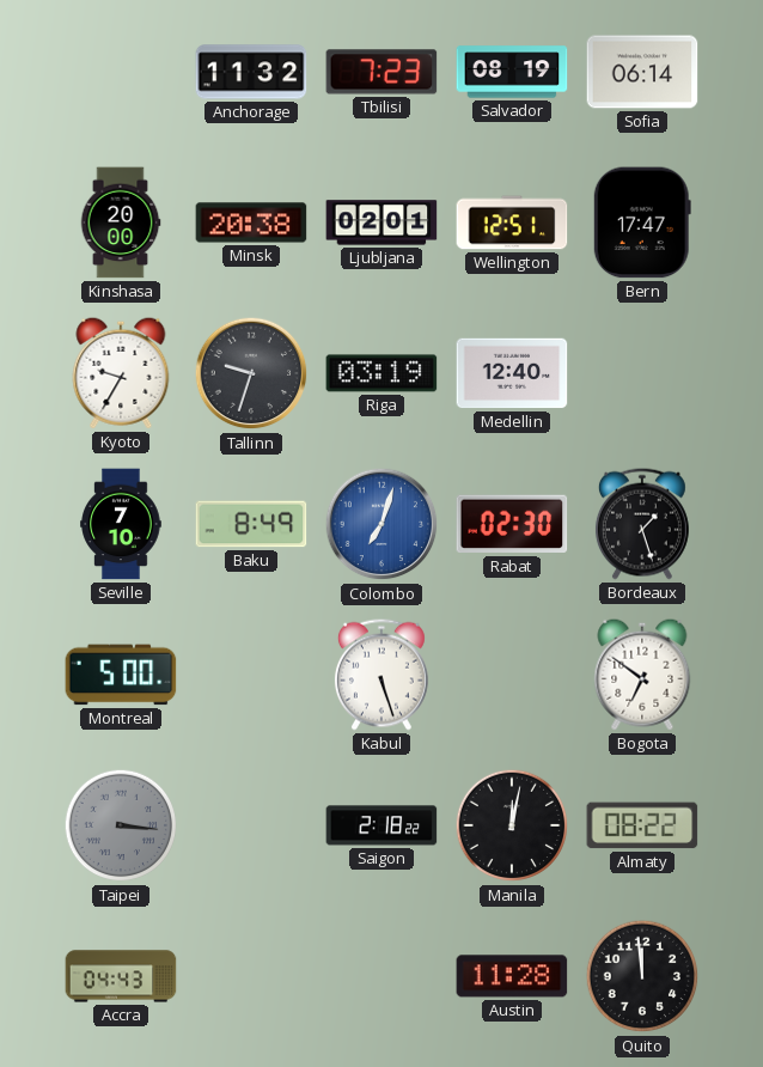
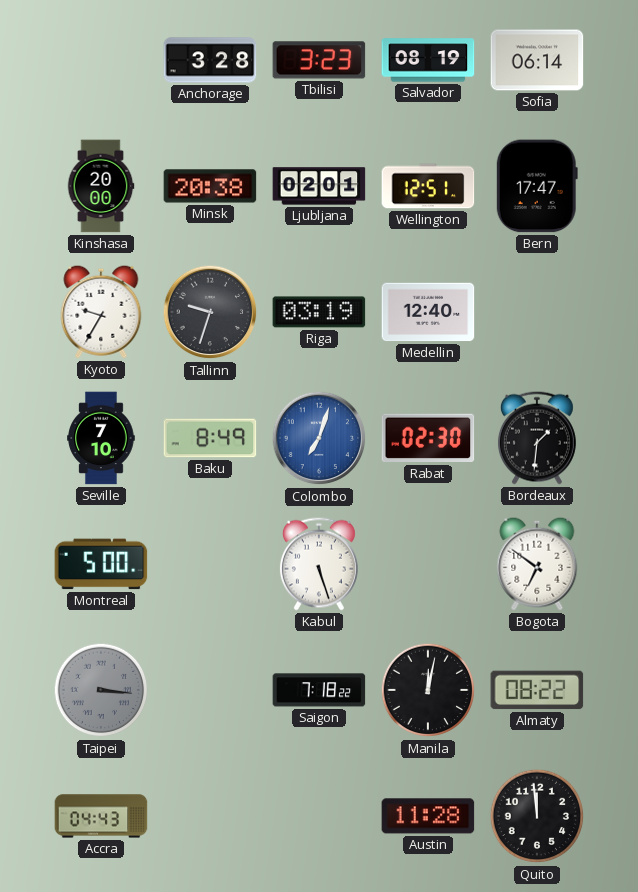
Anchorage: 11:32 -> 3:28 (210, 60)
Tbilisi: 7:23 -> 3:23 (319, 60)
Bordeaux: 1:27 -> 1:31 (537, 438)
Saigon: 2:18 -> 7:18 (319, 690)
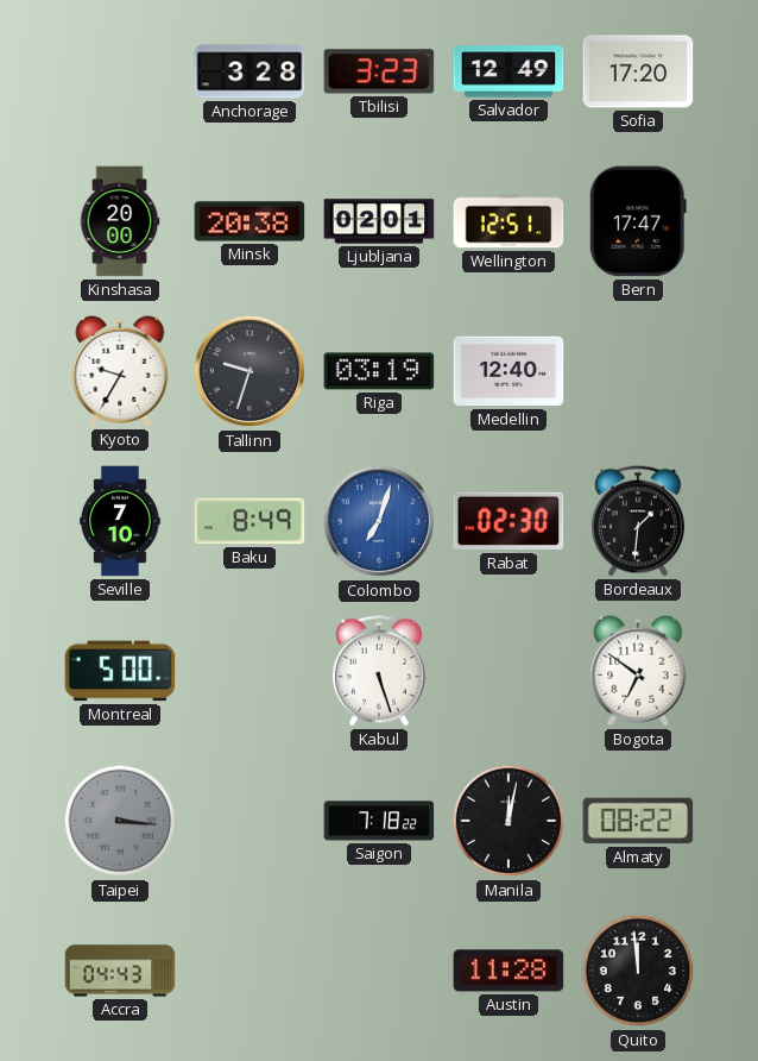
Salvador: 08:19 -> 12:49 (509, 71)
Sofia: 06:14 -> 17:20 (638, 71)
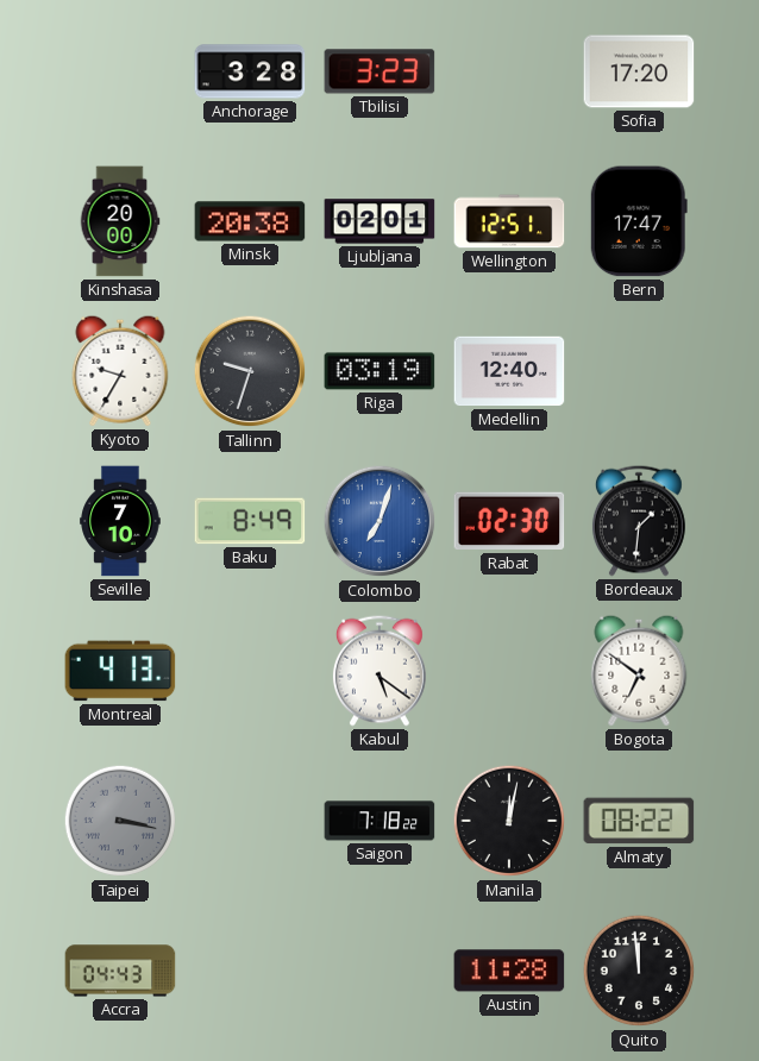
Salvador: 12:49 -> none (509, 71)
Montreal: 5:00 -> 4:13 (120, 671)
Kabul: 5:27 -> 5:21 (379, 671)
Taipei: 3:16 -> 3:17 (120, 821)
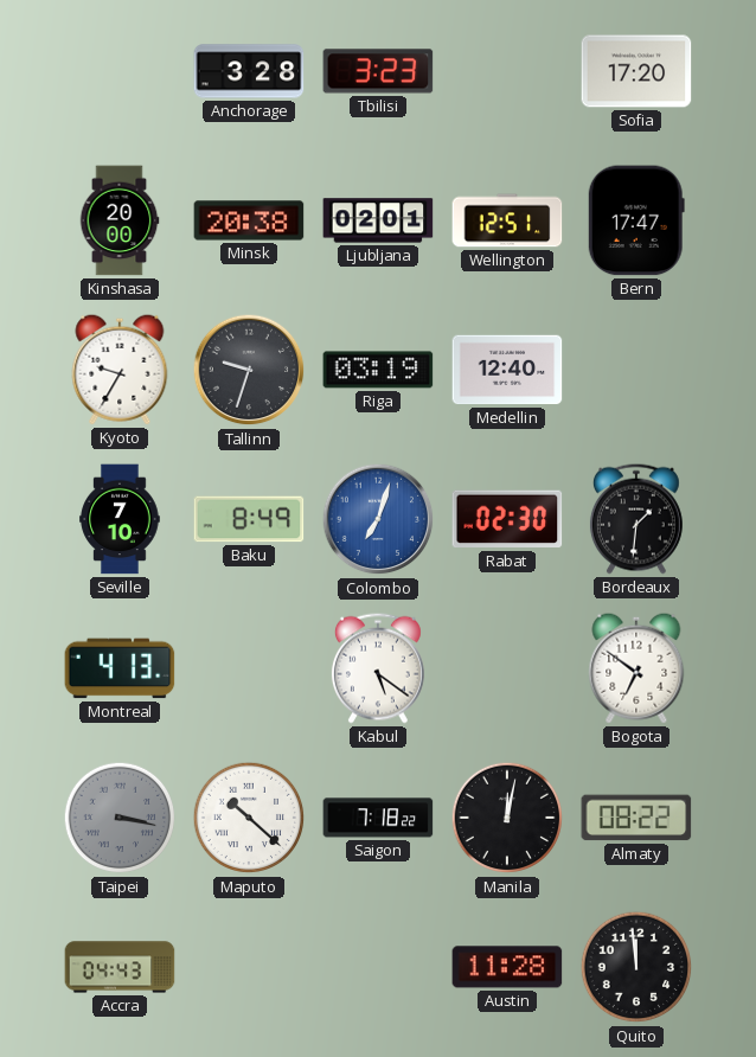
Maputo: none -> 10:22 (249, 818)
